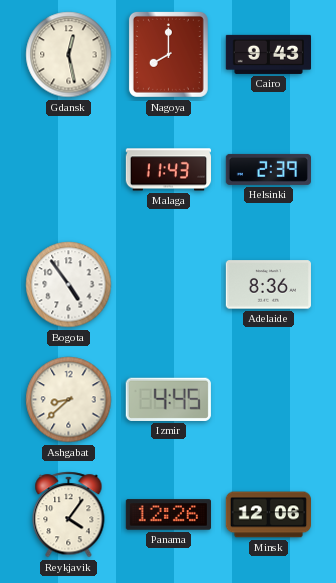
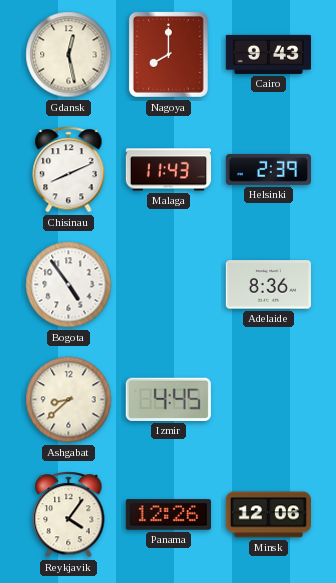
Chisinau: none -> 8:11 (69, 170)
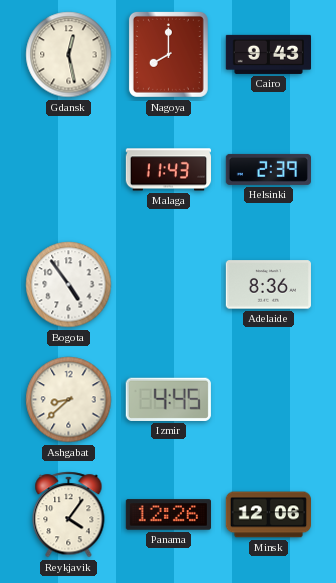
Chisinau: 8:11 -> none (69, 170)
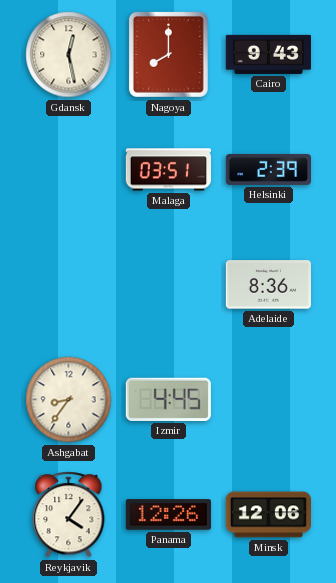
Malaga: 11:43 -> 03:51 (168, 170)
Bogota: 4:54 -> none (69, 285)
Ashgabat: 8:38 -> 8:36 (69, 400)
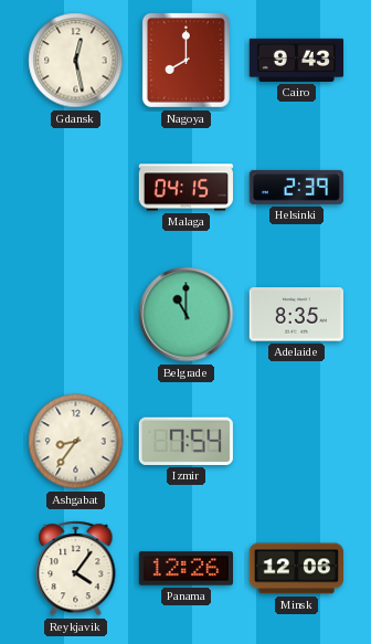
Malaga: 03:51 -> 04:15 (185, 188)
Belgrade: none -> 11:00 (187, 315)
Adelaide: 8:36 -> 8:35 (296, 315)
Izmir: 4:45 -> 7:54 (185, 441)
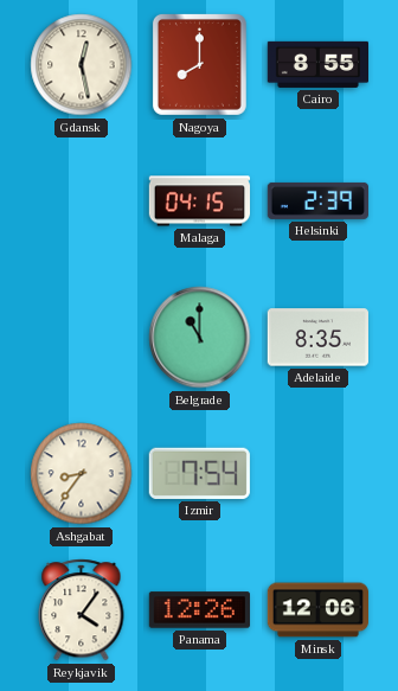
Cairo: 9:43 -> 8:55 (317, 64)
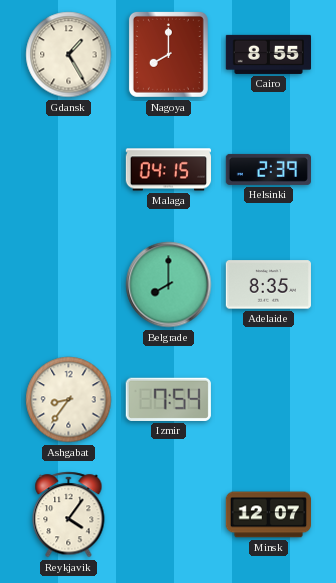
Gdansk: 12:28 -> 1:25 (69, 55)
Belgrade: 11:00 -> 8:00 (169, 285)
Panama: 12:26 -> none (199, 610)
Minsk: 12:06 -> 12:07 (268, 515)
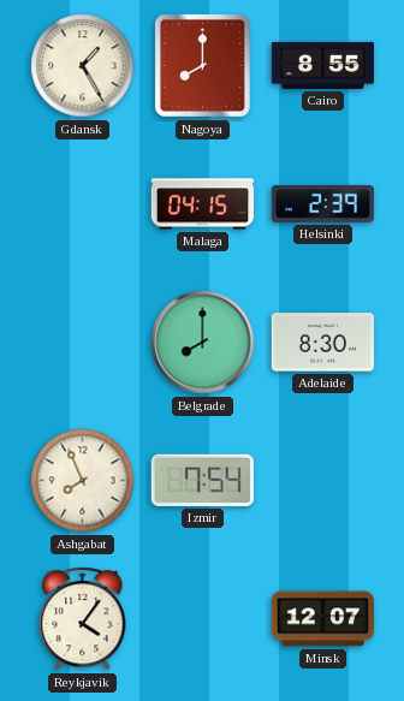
Adelaide: 8:35 -> 8:30 (322, 343)
Ashgabat: 8:36 -> 7:56 (83, 481)
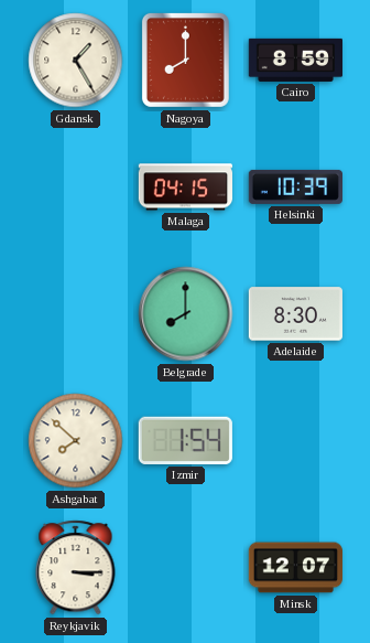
Cairo: 8:55 -> 8:59 (295, 60)
Helsinki: 2:39 -> 10:39 (295, 186)
Ashgabat: 7:56 -> 7:52 (76, 441)
Izmir: 7:54 -> 1:54 (185, 440)
Reykjavik: 4:06 -> 3:15 (76, 568)
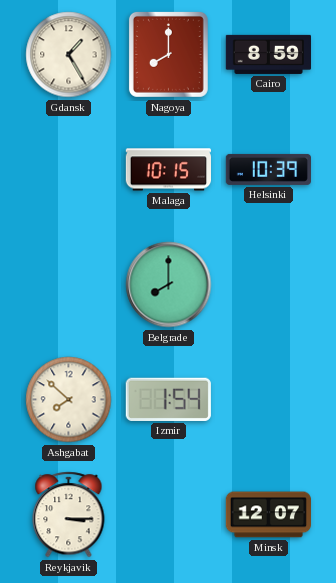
Malaga: 04:15 -> 10:15 (168, 170)
Adelaide: 8:30 -> none (295, 314)
